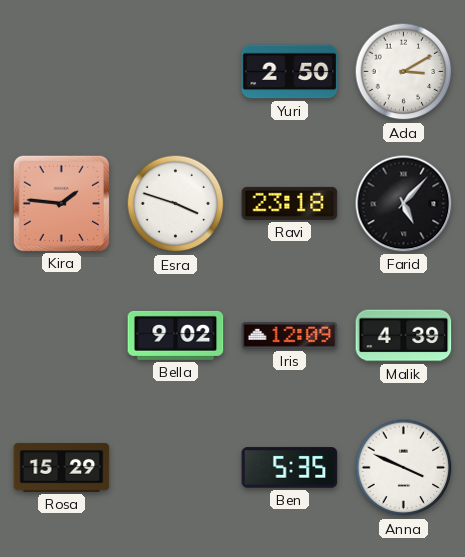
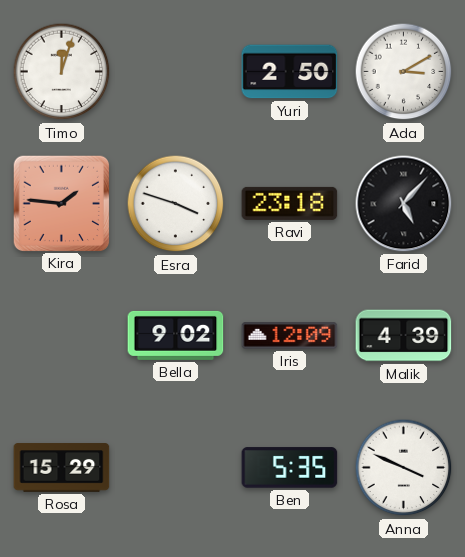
Timo: none -> 12:03 (62, 72)
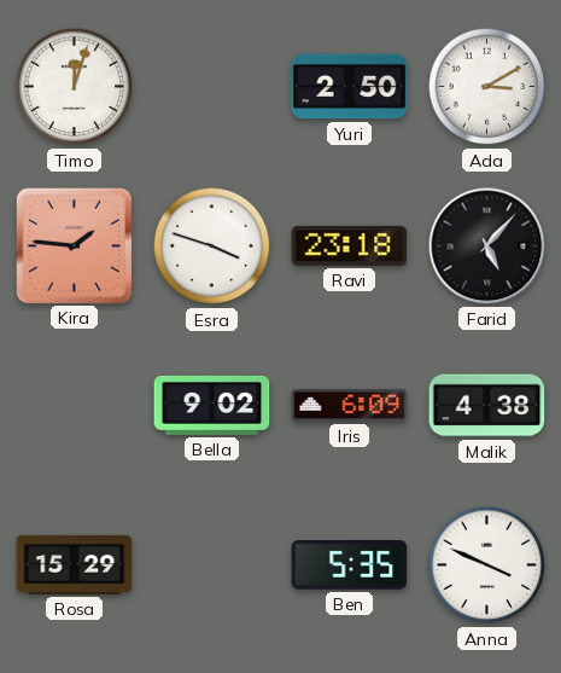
Iris: 12:09 -> 6:09 (350, 406)
Malik: 4:39 -> 4:38 (487, 406)
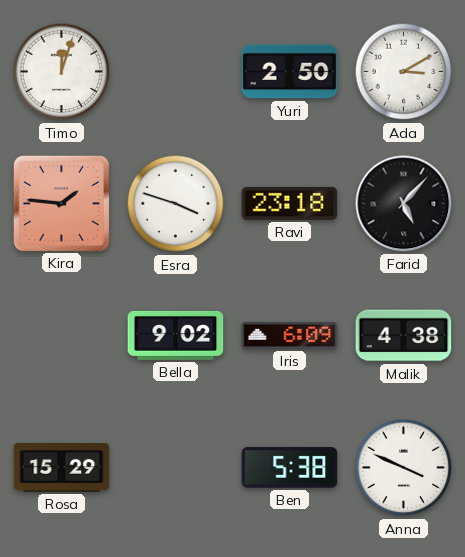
Ben: 5:35 -> 5:38 (290, 468)
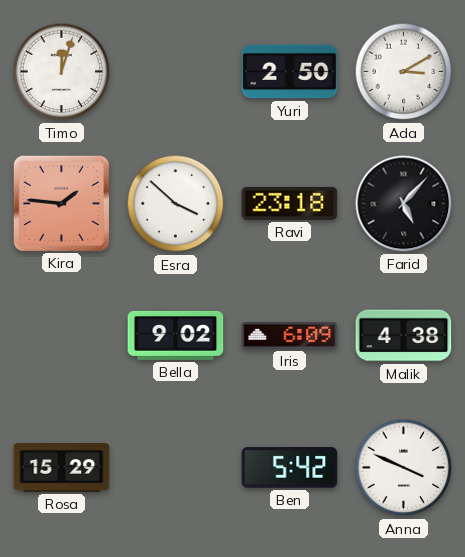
Esra: 3:48 -> 3:52 (176, 204)
Ben: 5:38 -> 5:42 (290, 468)
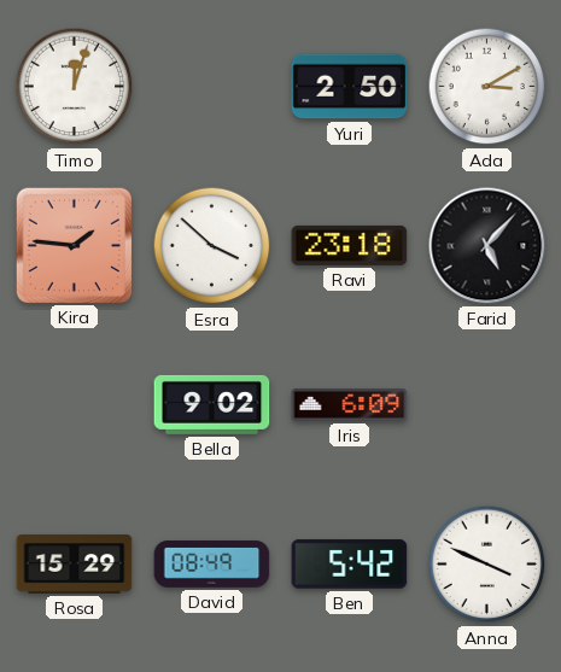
Malik: 4:38 -> none (404, 336)
David: none -> 08:49 (212, 563)
